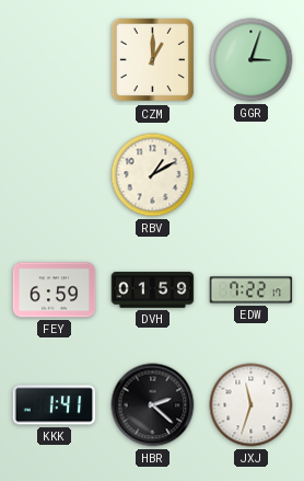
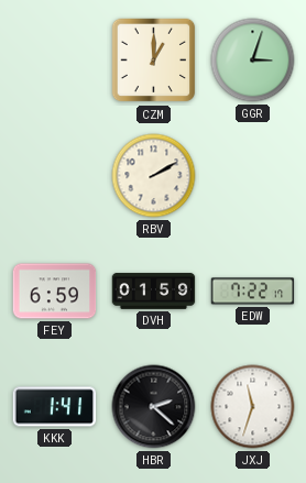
RBV: 1:10 -> 2:10 (154, 176)
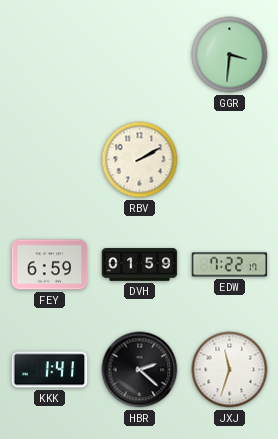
CZM: 1:00 -> none (154, 61)
GGR: 3:03 -> 3:31 (230, 55)
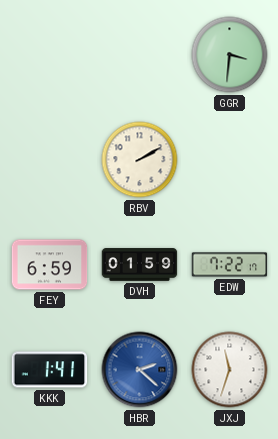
HBR dial: black -> blue (140, 370)
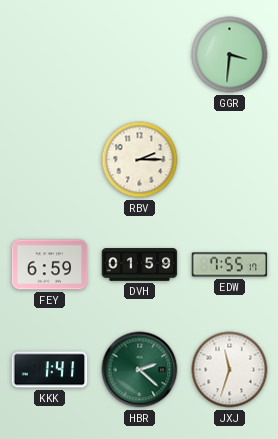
RBV: 2:10 -> 2:15 (140, 160)
EDW: 7:22 -> 7:55 (230, 265)
HBR dial: blue -> green (140, 370)
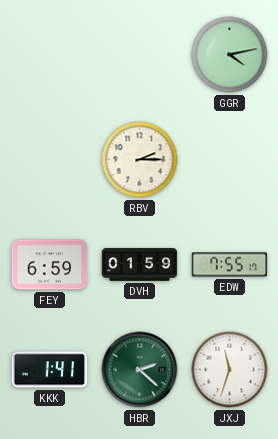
GGR: 3:31 -> 4:13 (230, 55)
